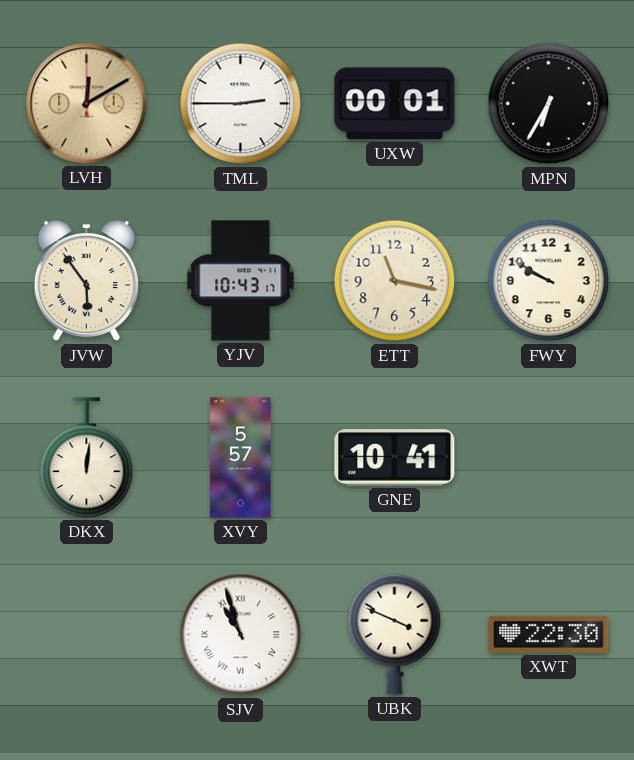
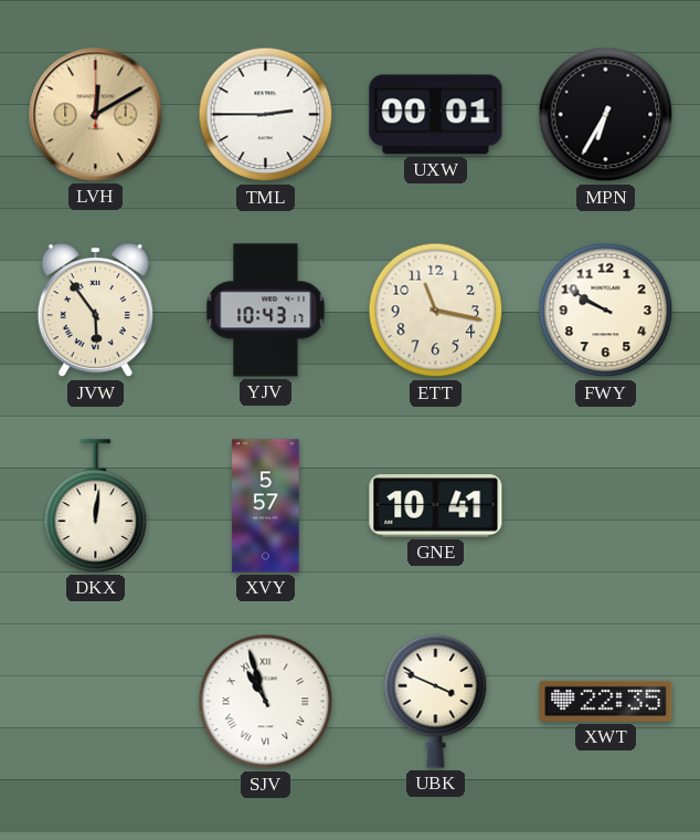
XWT: 22:30 -> 22:35 (606, 701)
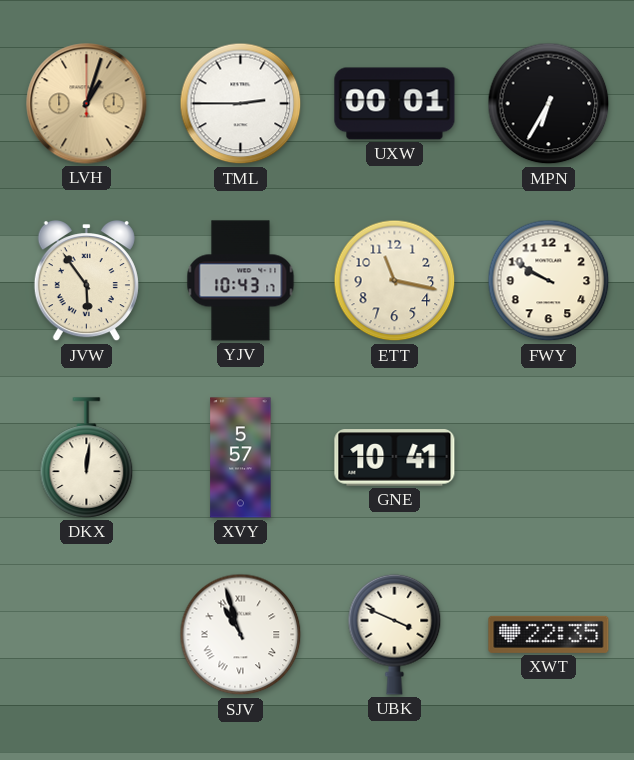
LVH: 12:10 -> 1:03 (87, 104)
